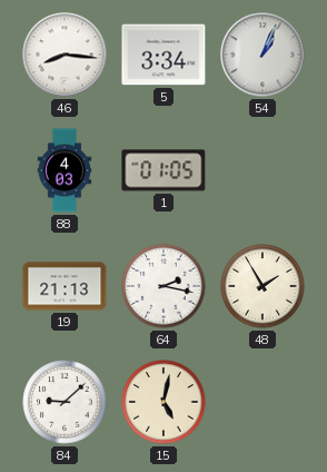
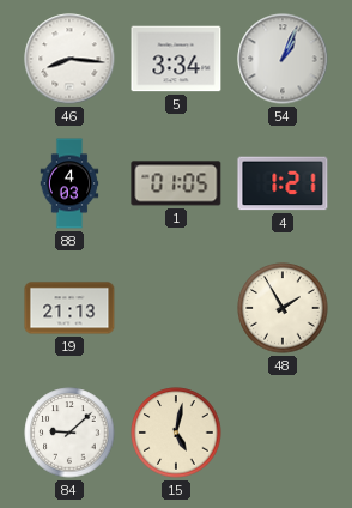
4: none -> 1:21 (283, 183)
64: 2:17 -> none (163, 286)
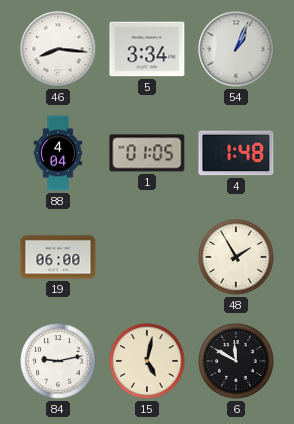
88: 4:03 -> 4:04 (58, 153)
4: 1:21 -> 1:48 (236, 153)
19: 21:13 -> 06:00 (58, 257)
84: 9:08 -> 9:13 (58, 361)
6: none -> 11:50 (236, 361)
